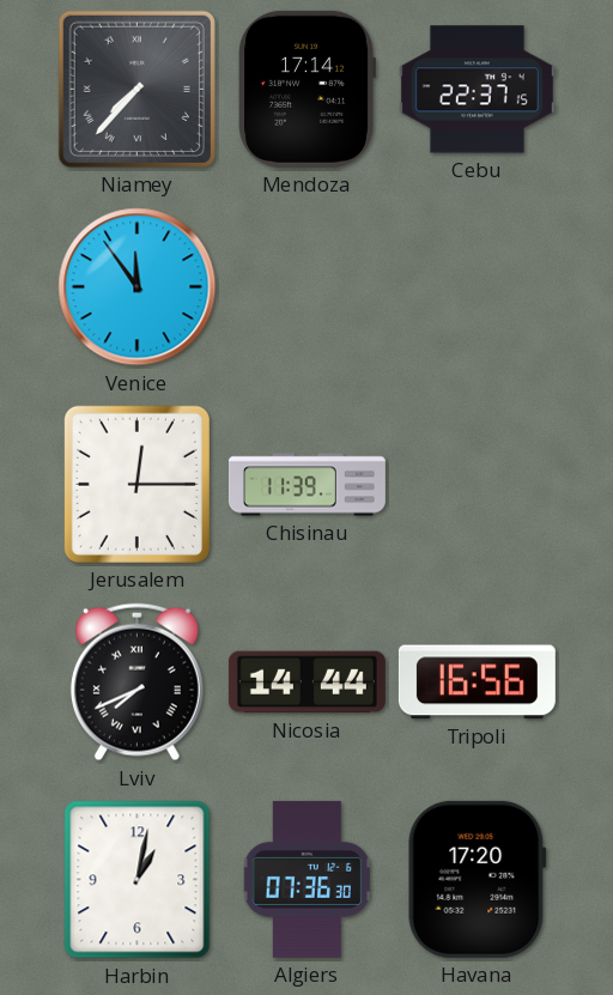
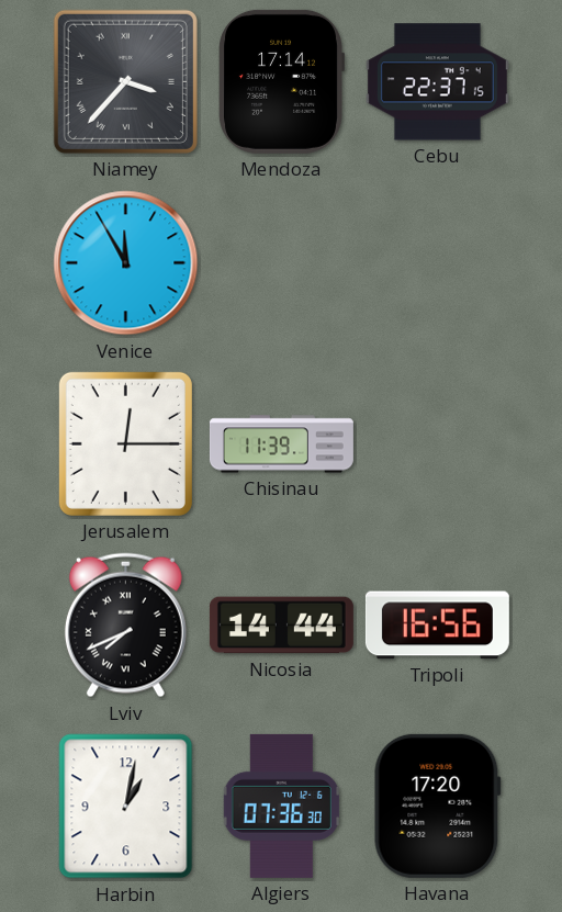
Niamey: 7:37 -> 3:37 (125, 81)
Venice: 11:54 -> 11:55 (126, 263)
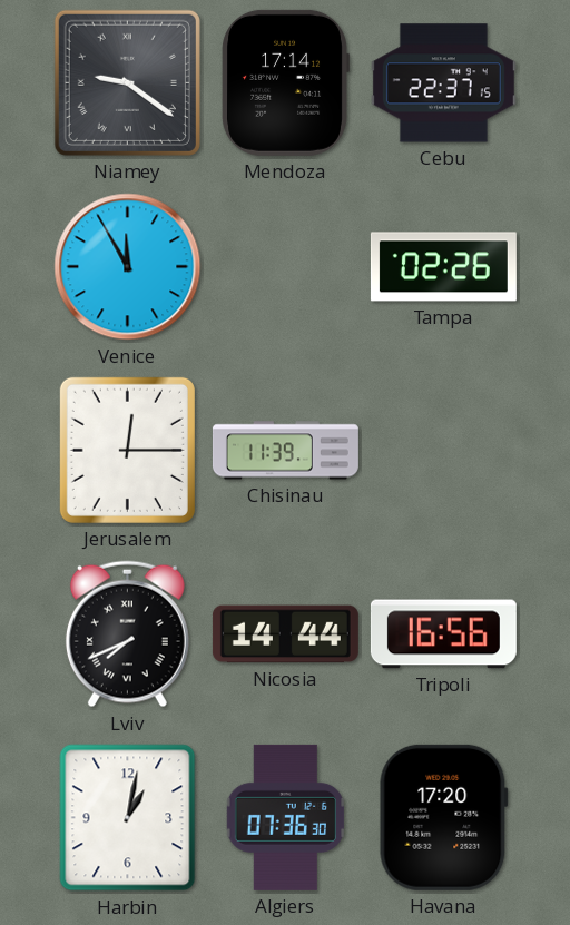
Niamey: 3:37 -> 9:21 (127, 82)
Tampa: none -> 02:26 (443, 267)
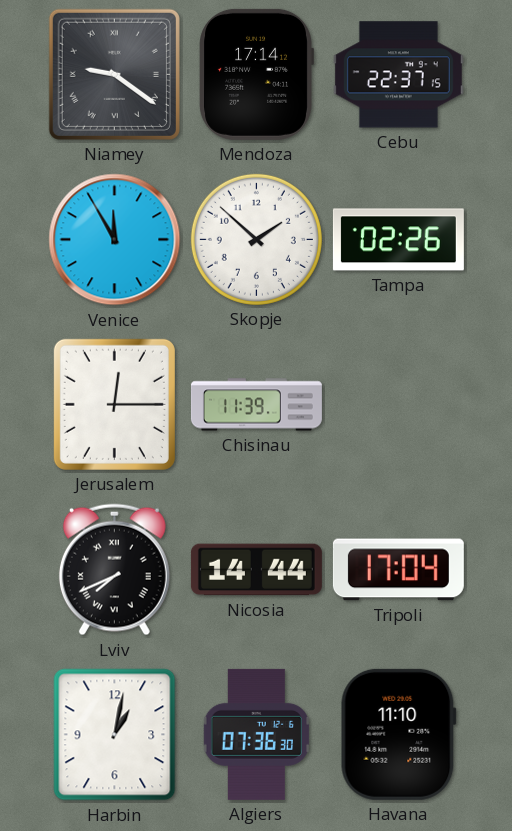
Skopje: none -> 1:52 (256, 239)
Tripoli: 16:56 -> 17:04 (398, 570)
Havana: 17:20 -> 11:10 (398, 734)
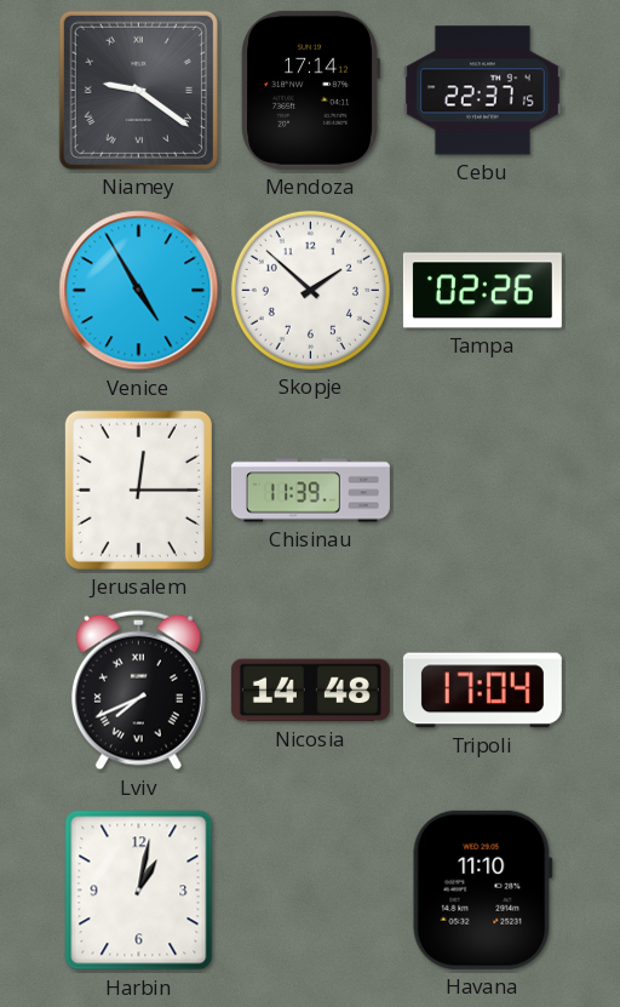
Venice: 11:55 -> 4:55 (139, 291)
Nicosia: 14:44 -> 14:48 (310, 691)
Algiers: 07:36 -> none (256, 734)
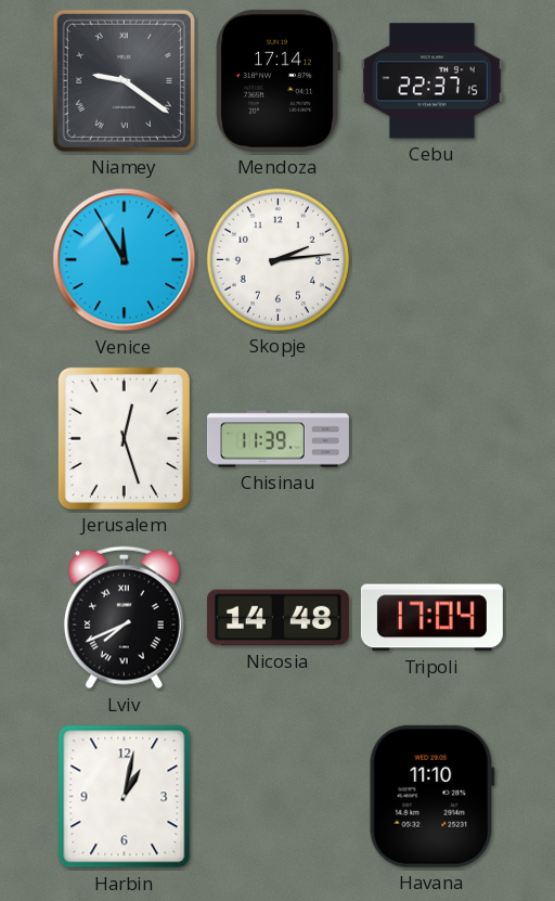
Venice: 4:55 -> 11:55 (125, 260)
Skopje: 1:52 -> 2:14 (277, 259)
Tampa: 02:26 -> none (482, 291)
Jerusalem: 12:15 -> 12:27 (124, 438)
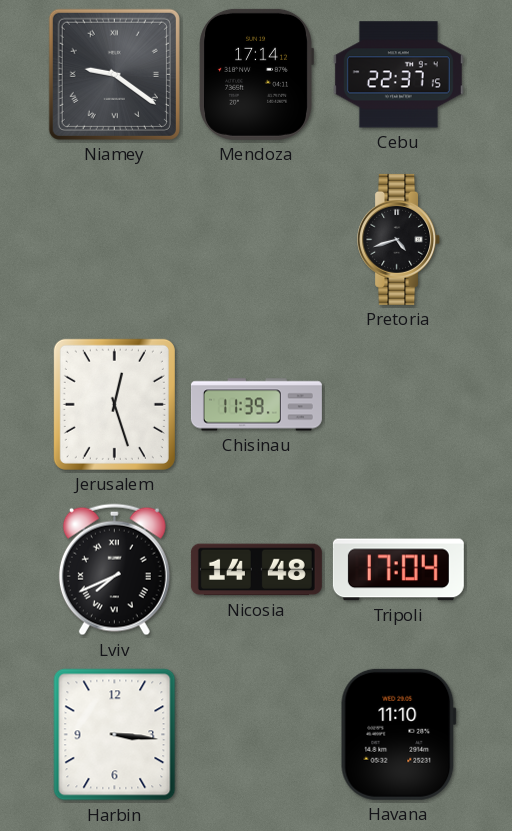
Venice: 11:55 -> none (125, 260)
Skopje: 2:14 -> none (277, 259)
Pretoria: none -> 4:42 (399, 239)
Harbin: 1:02 -> 3:16 (115, 735)
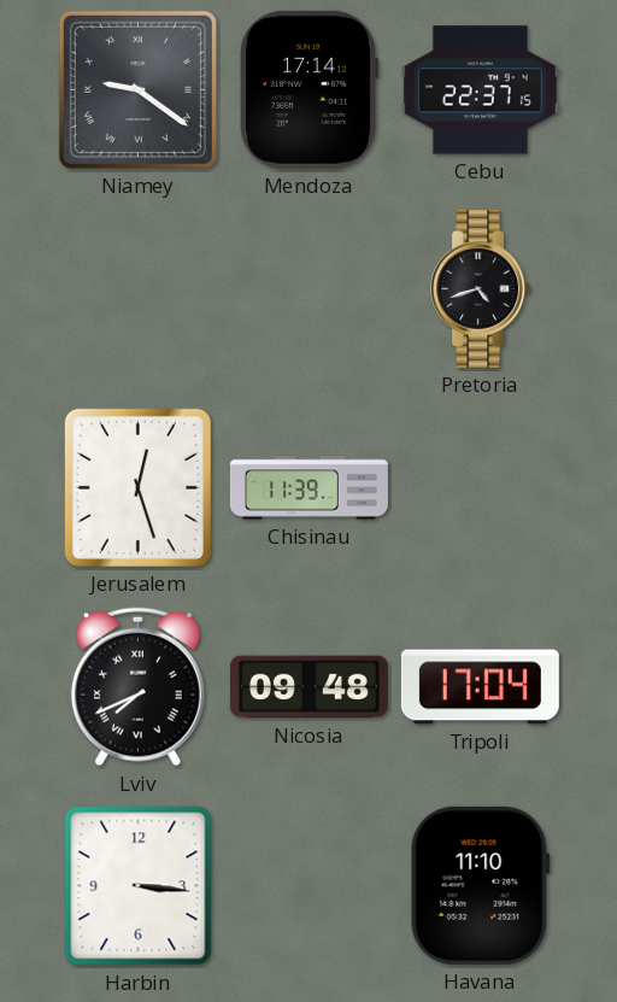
Nicosia: 14:48 -> 09:48 (308, 687)
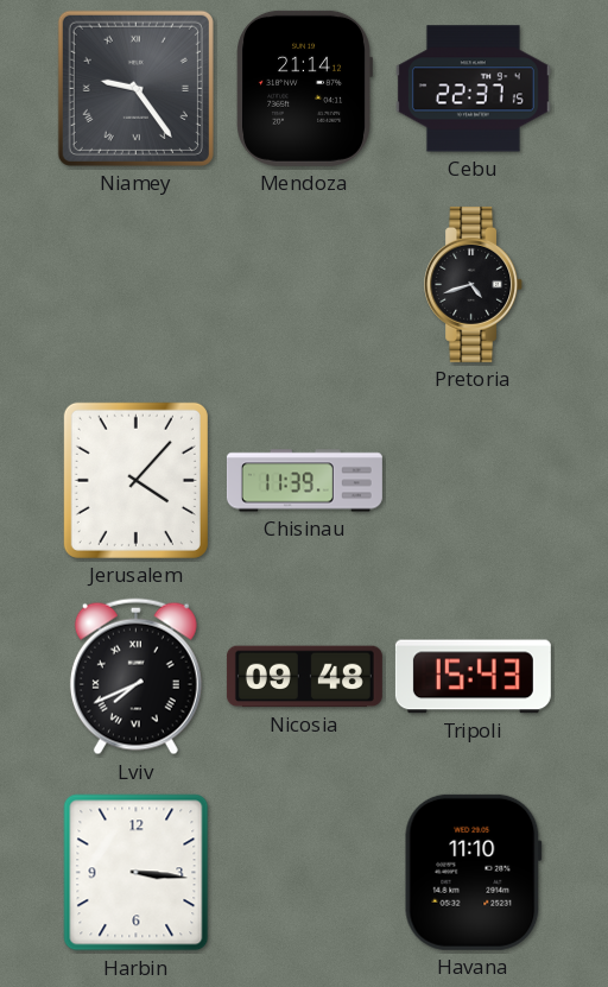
Niamey: 9:21 -> 9:24 (135, 88)
Mendoza: 17:14 -> 21:14 (304, 88)
Jerusalem: 12:27 -> 4:07 (135, 480)
Tripoli: 17:04 -> 15:43 (473, 677)
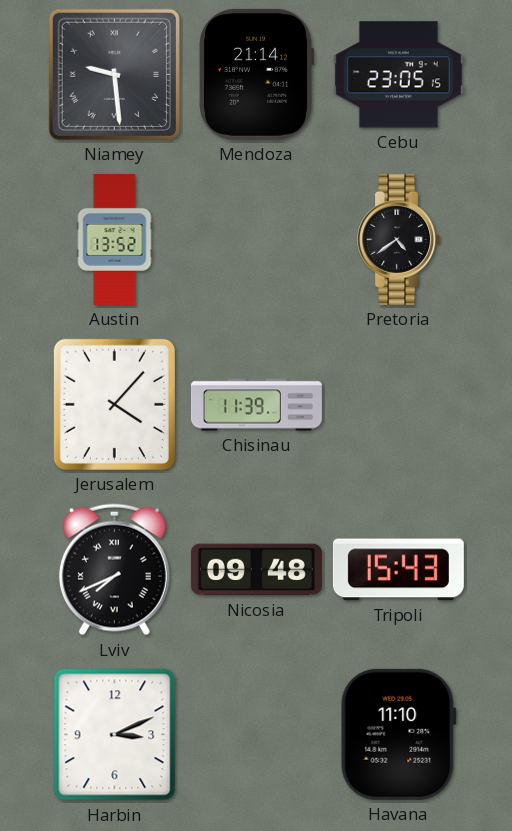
Niamey: 9:24 -> 9:29 (114, 74)
Cebu: 22:37 -> 23:05 (398, 75)
Austin: none -> 13:52 (115, 239)
Pretoria: 4:42 -> 4:39 (399, 239)
Harbin: 3:16 -> 3:11 (115, 735)
